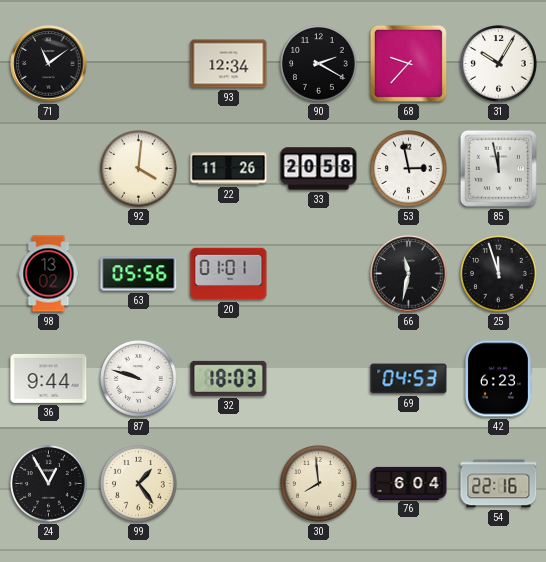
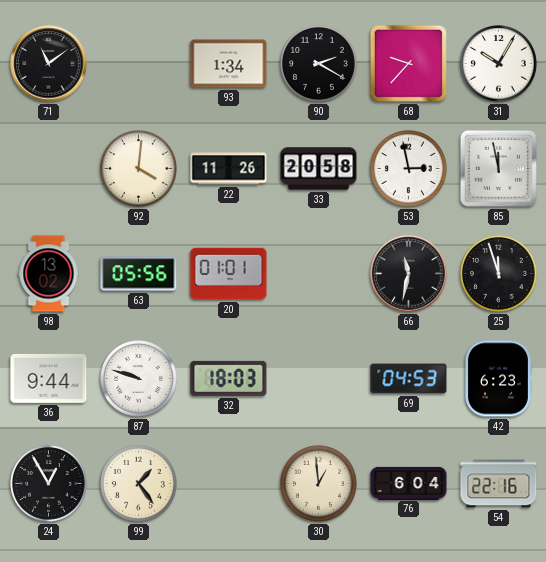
93: 12:34 -> 1:34 (229, 64)
30: 7:59 -> 12:59 (319, 484)
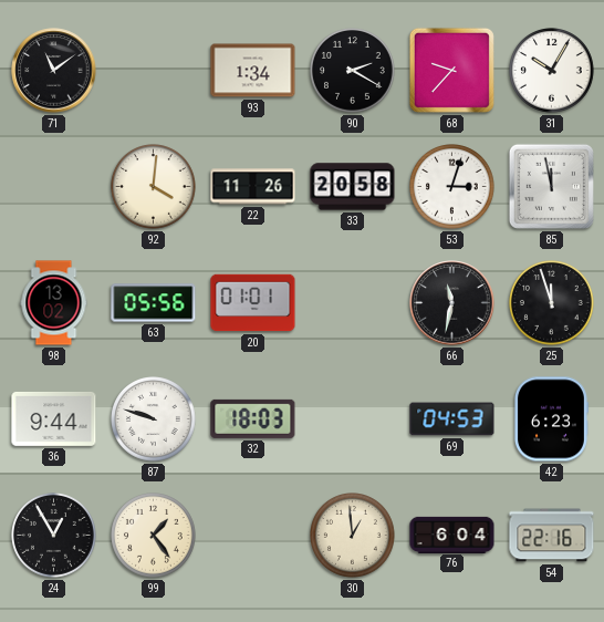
53: 2:58 -> 3:03 (452, 187)
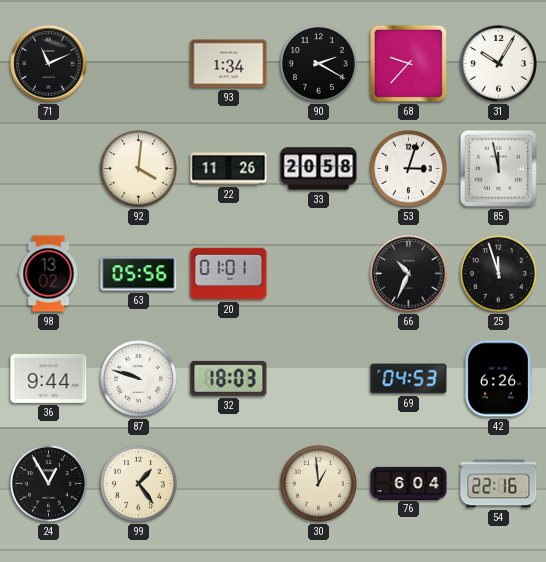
71: 11:09 -> 11:11 (49, 64)
66: 11:32 -> 10:34 (409, 274)
42: 6:23 -> 6:26 (499, 379)
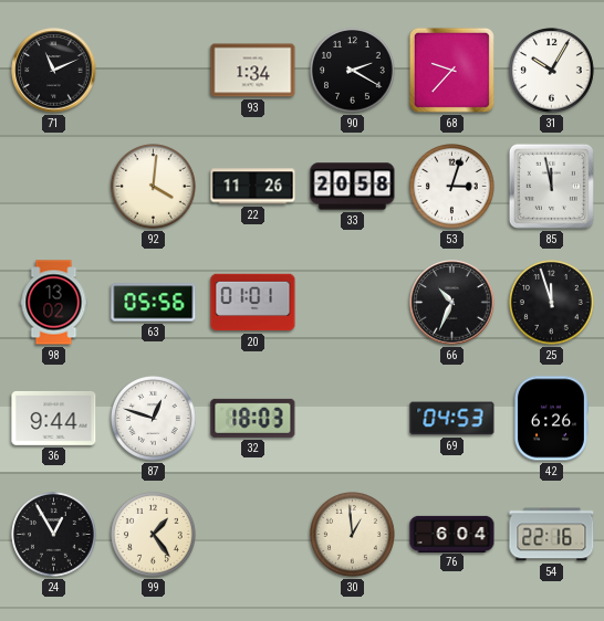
87: 9:48 -> 12:48 (154, 419)
